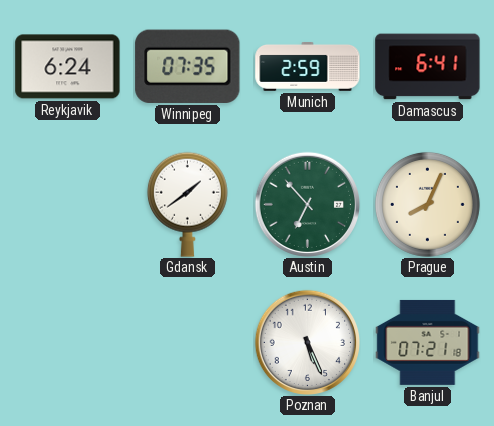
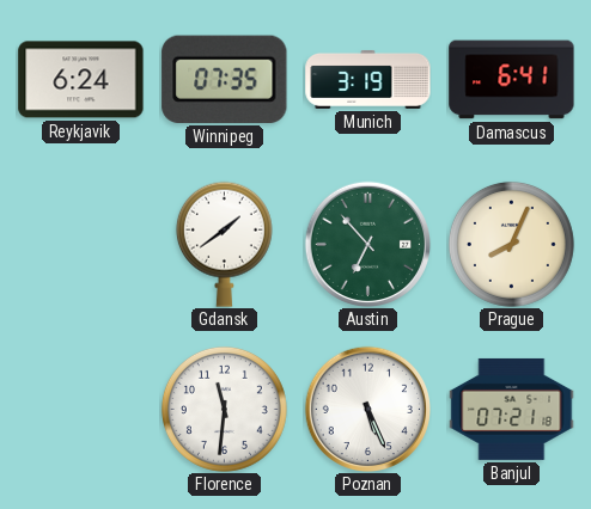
Munich: 2:59 -> 3:19 (368, 79)
Florence: none -> 11:31 (224, 409)
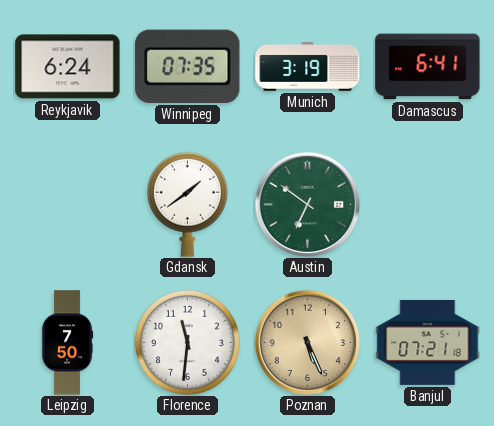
Austin: 6:53 -> 6:51 (307, 204)
Prague: 8:04 -> none (511, 244)
Leipzig: none -> 7:50 (67, 343)
Poznan dial: white -> champagne (307, 342)
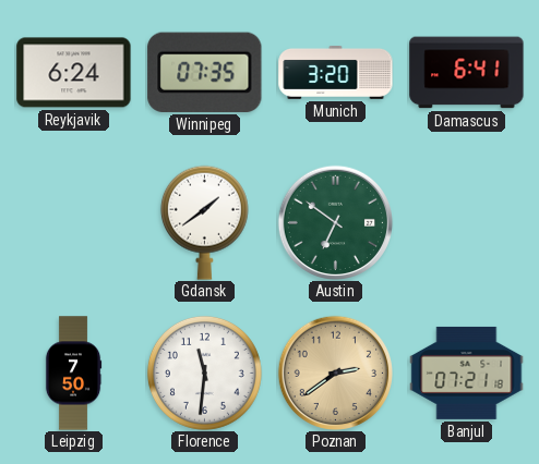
Munich: 3:19 -> 3:20 (336, 72)
Poznan: 5:26 -> 2:39 (335, 373)
